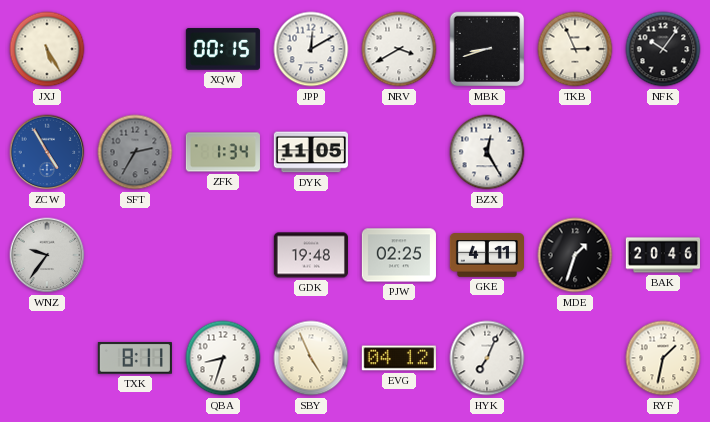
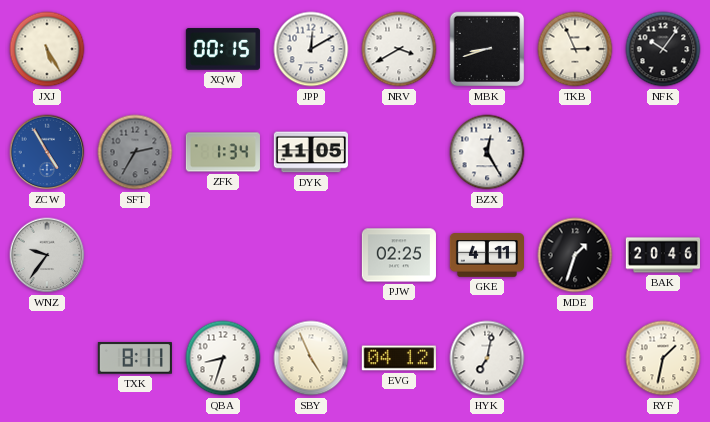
GDK: 19:48 -> none (310, 255)
HYK: 7:04 -> 7:02 (487, 358)
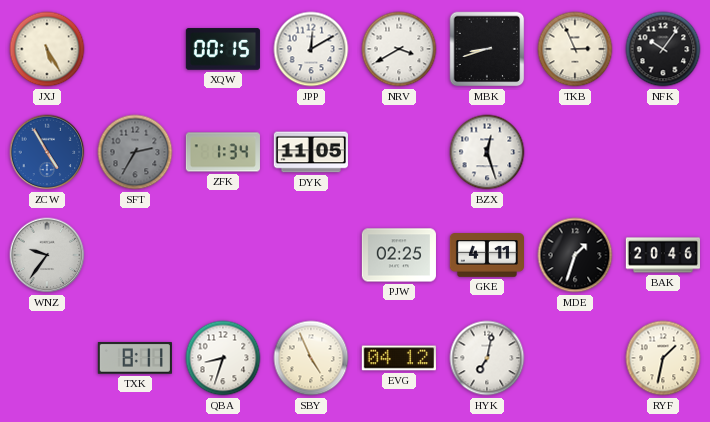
BZX: 12:25 -> 12:27 (487, 152)
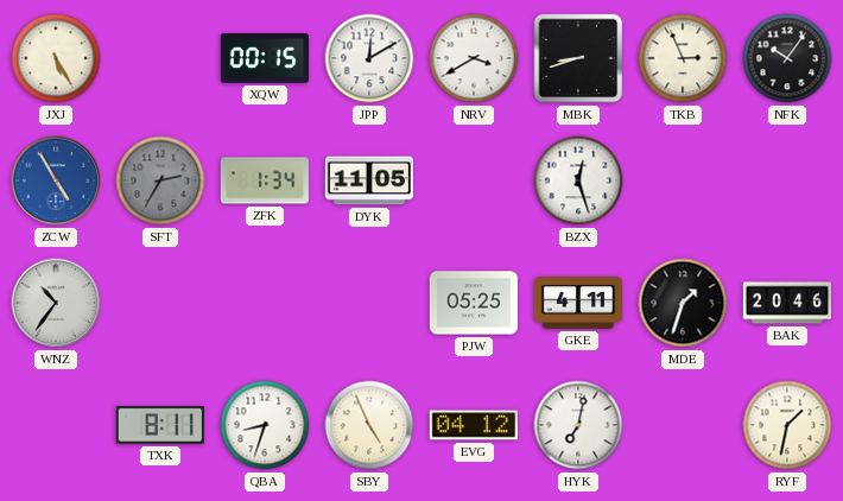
WNZ: 9:36 -> 10:36 (56, 303)
PJW: 02:25 -> 05:25 (474, 303)
